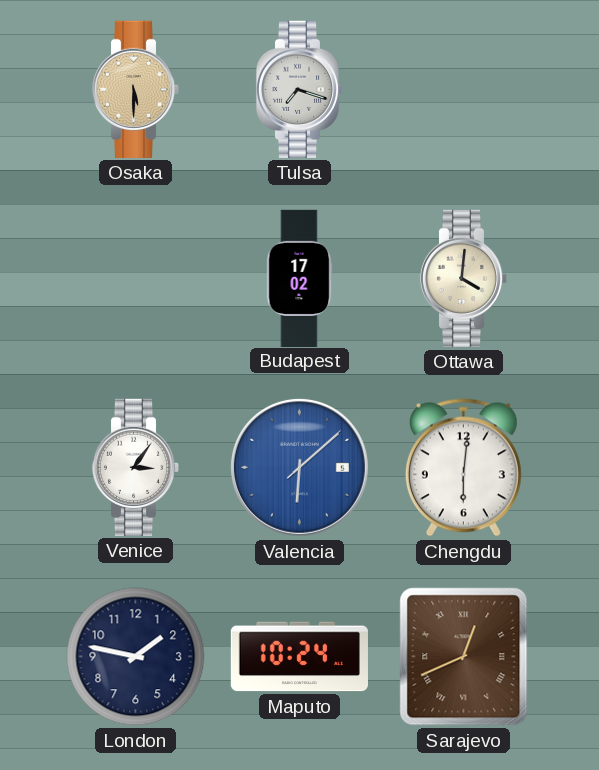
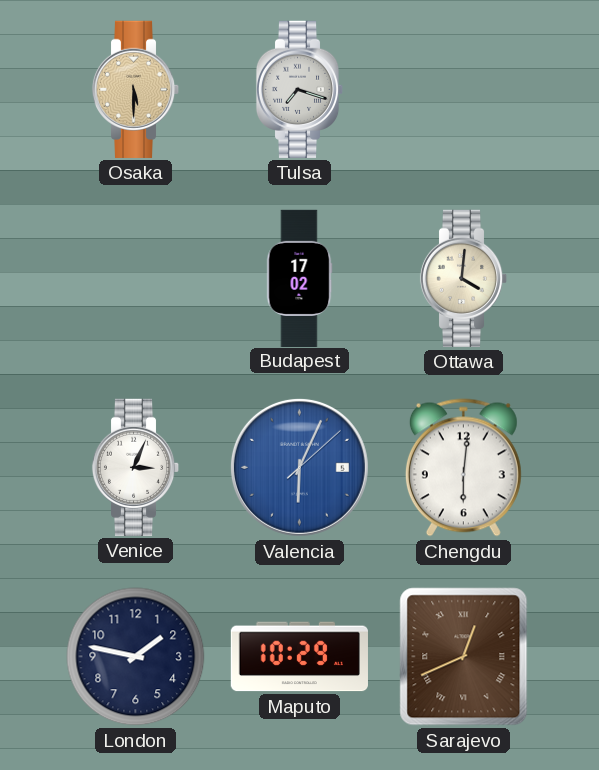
Venice: 3:06 -> 3:04 (136, 467)
Valencia: 6:08 -> 6:04 (299, 467)
Maputo: 10:24 -> 10:29 (299, 657)
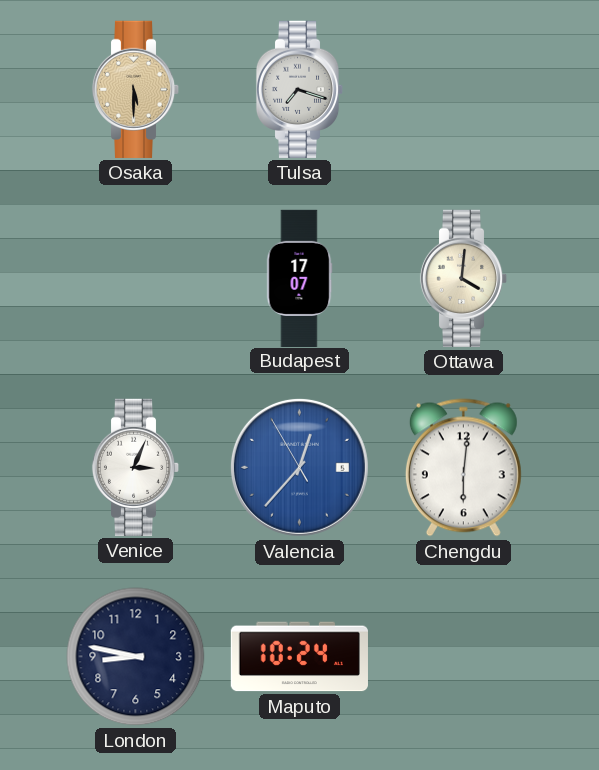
Budapest: 17:02 -> 17:07 (299, 278)
Valencia: 6:04 -> 12:36 (299, 467)
London: 1:47 -> 8:47 (136, 657)
Maputo: 10:29 -> 10:24 (299, 657)
Sarajevo: 12:41 -> none (464, 657)
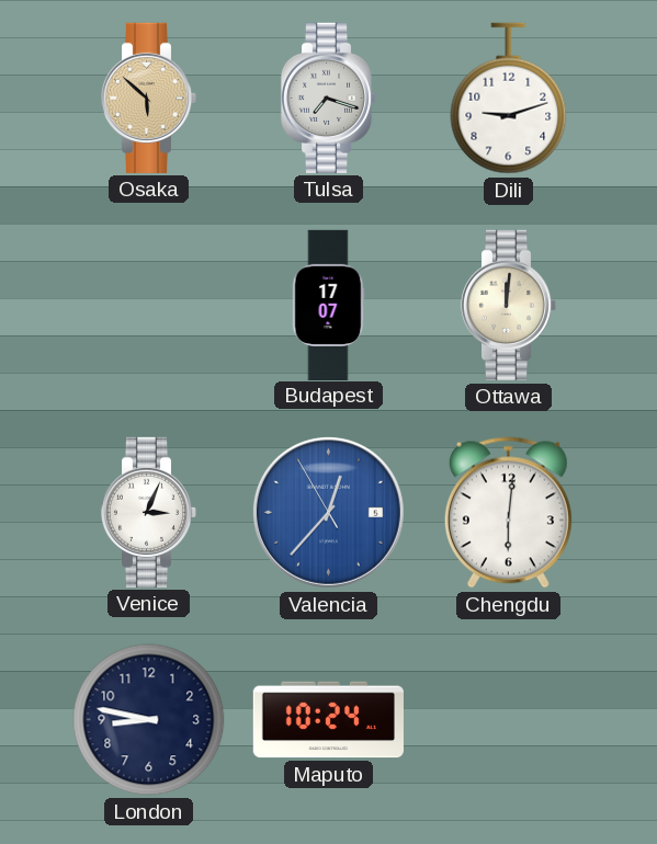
Osaka: 5:30 -> 5:52 (149, 98)
Dili: none -> 9:12 (509, 99)
Ottawa: 4:01 -> 12:01 (509, 305)
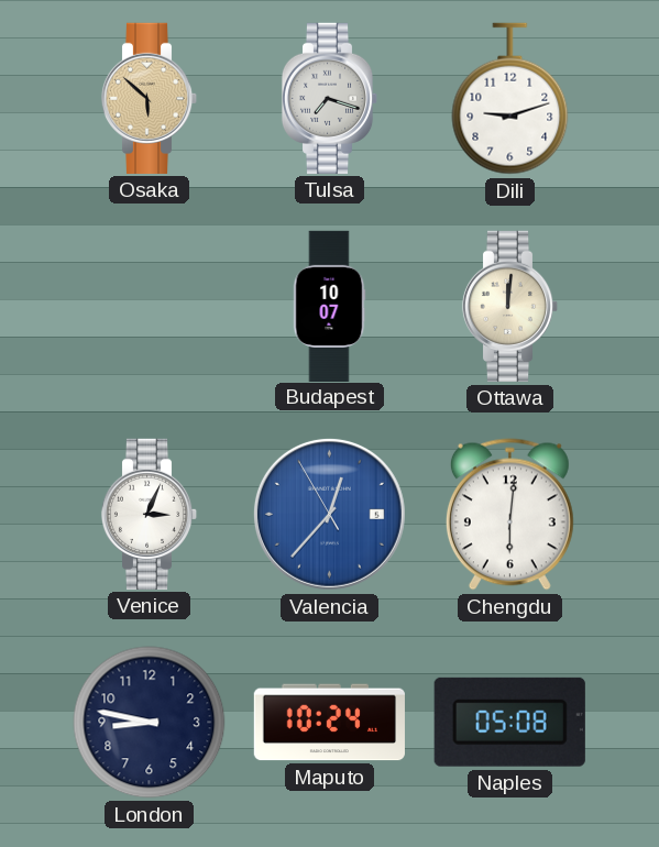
Budapest: 17:07 -> 10:07 (329, 306)
Naples: none -> 05:08 (509, 722)
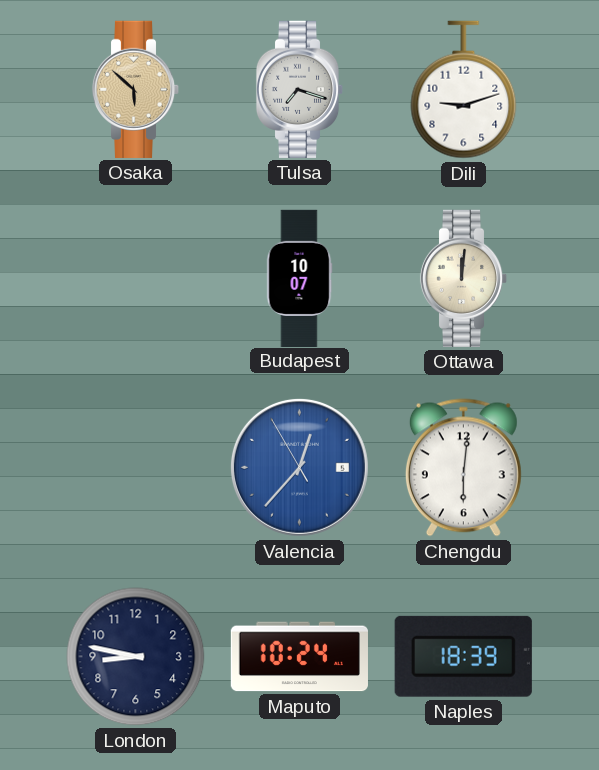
Venice: 3:04 -> none (150, 514)
Naples: 05:08 -> 18:39 (463, 656)
